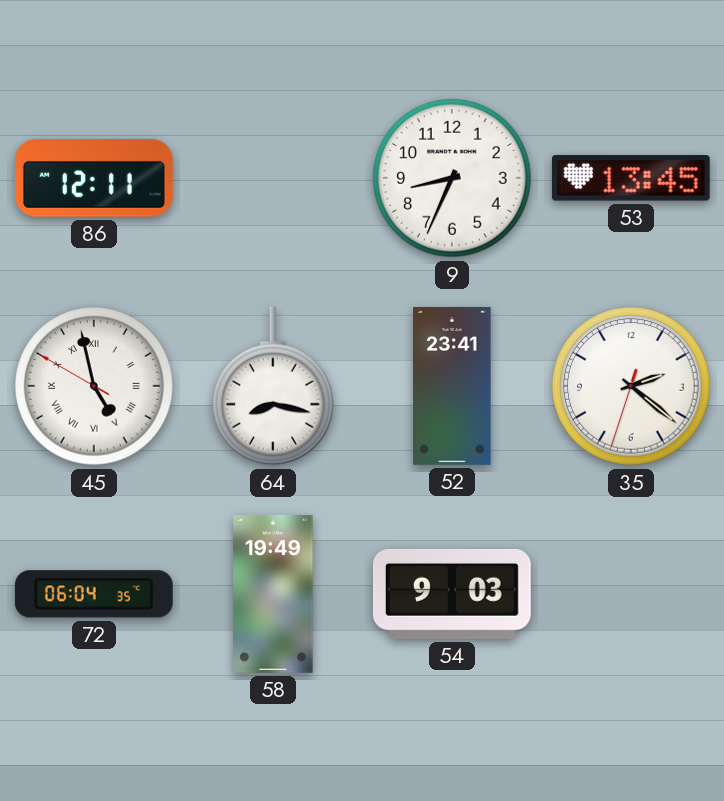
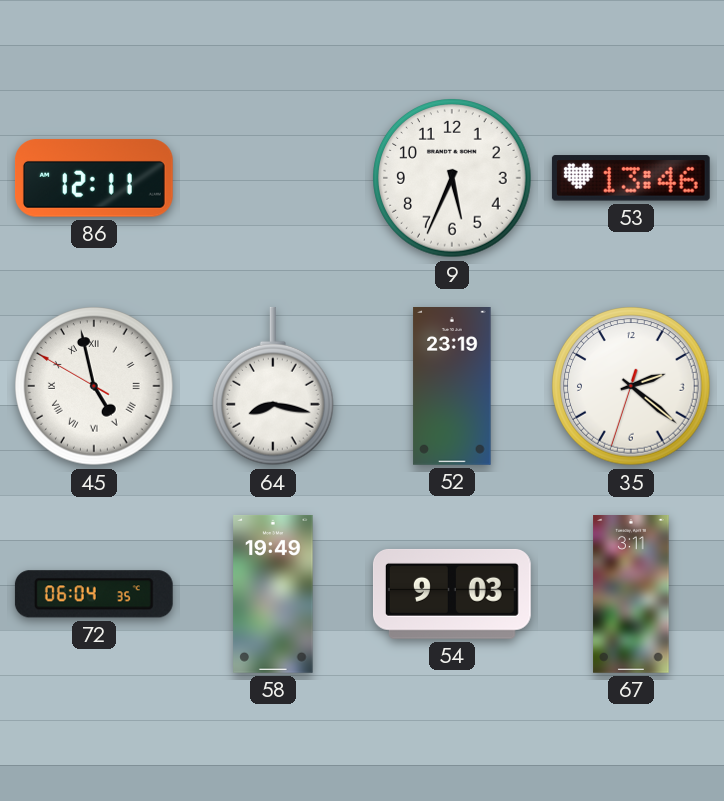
9: 8:34 -> 5:34 (452, 178)
53: 13:45 -> 13:46 (631, 178)
52: 23:41 -> 23:19 (452, 387)
67: none -> 3:11 (631, 595)
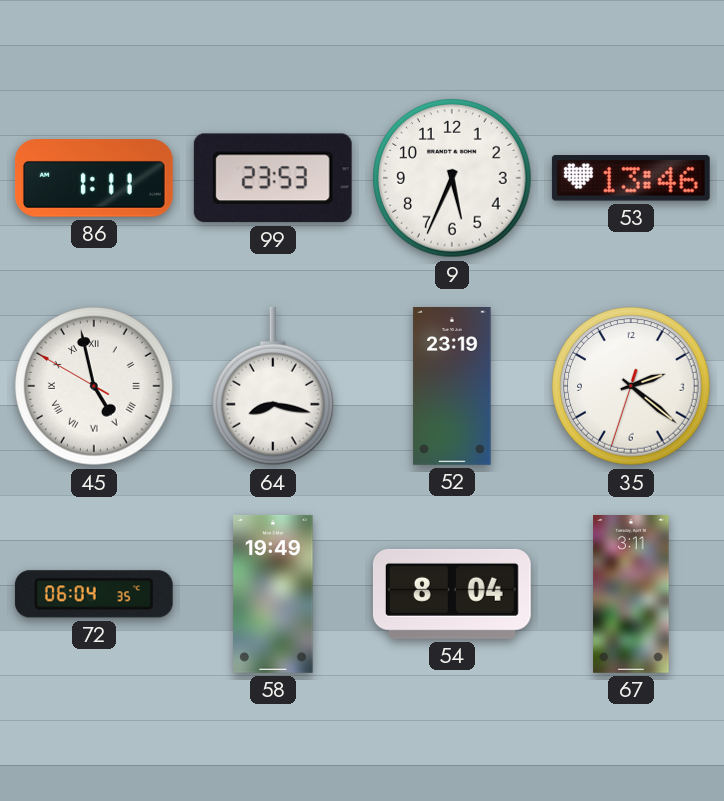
86: 12:11 -> 1:11 (94, 178)
99: none -> 23:53 (273, 178)
54: 9:03 -> 8:04 (452, 594)
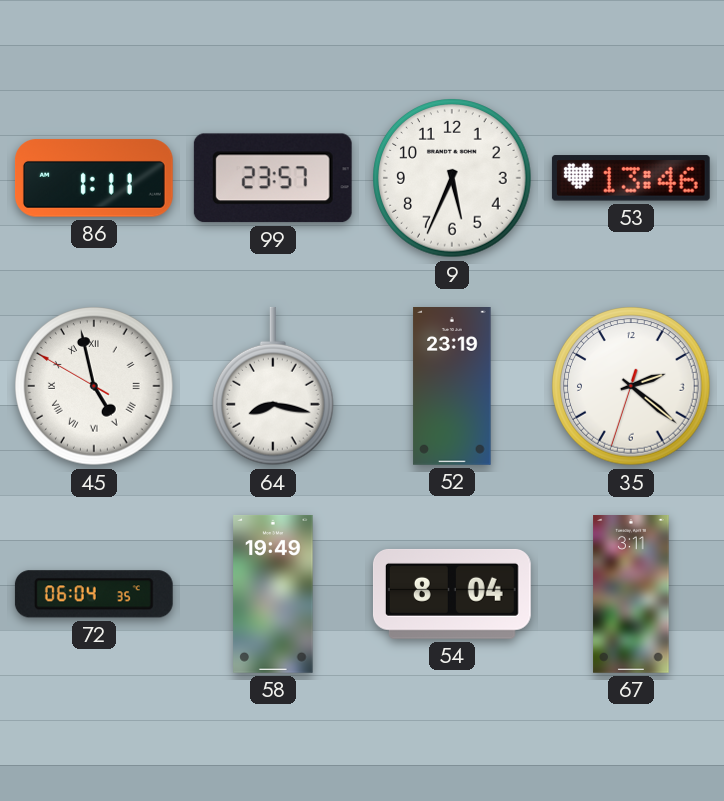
99: 23:53 -> 23:57 (273, 178)
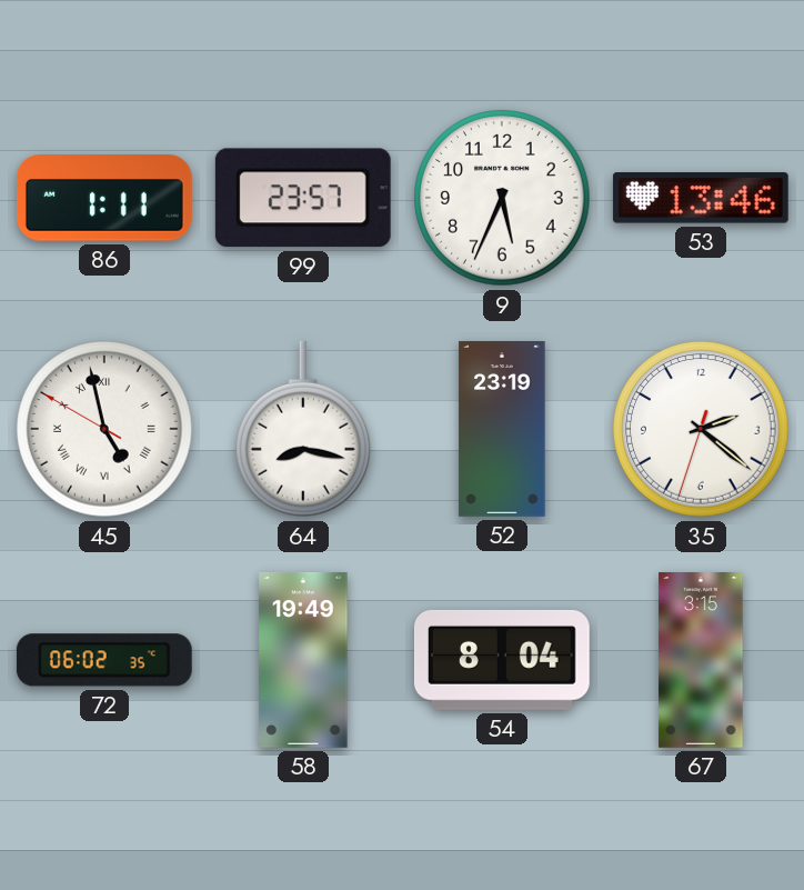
72: 06:04 -> 06:02 (104, 660)
67: 3:11 -> 3:15 (701, 661)
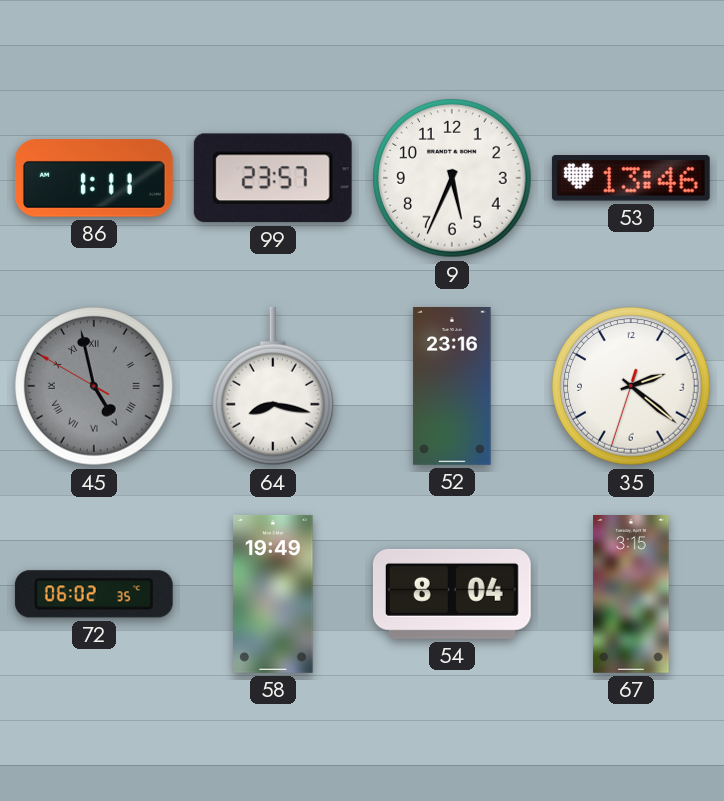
45 dial: white -> grey (94, 386)
52: 23:19 -> 23:16 (452, 387)
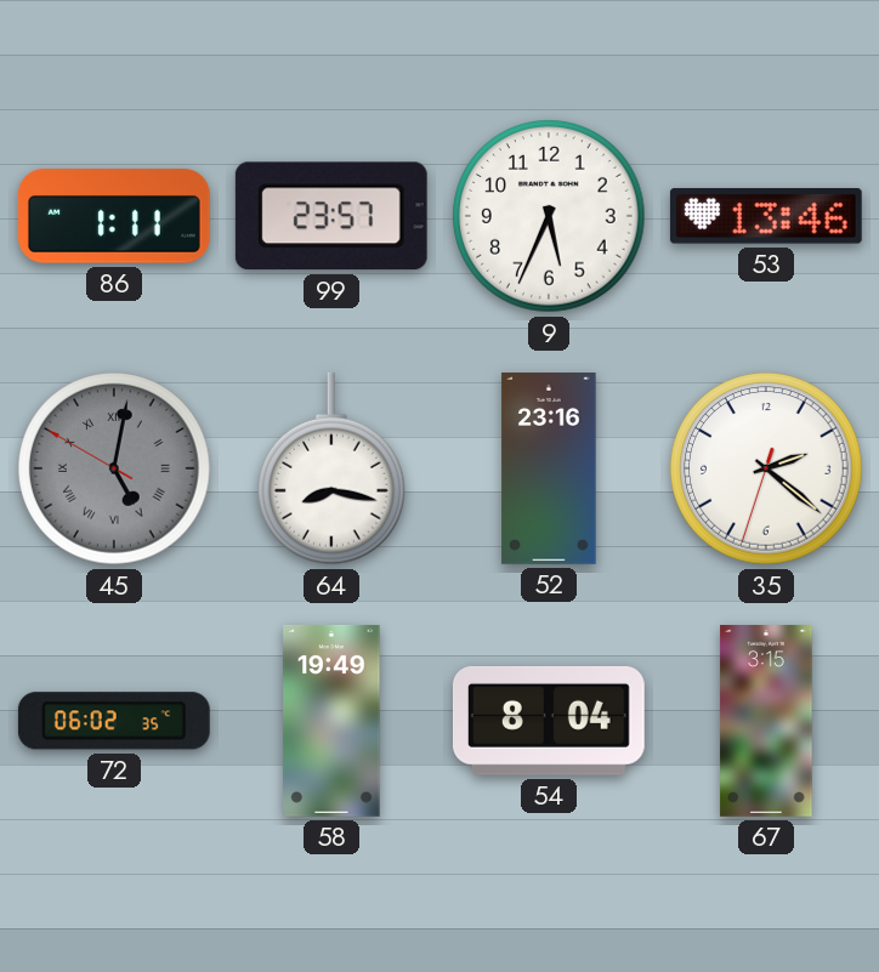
45: 4:57 -> 5:01 (114, 468)
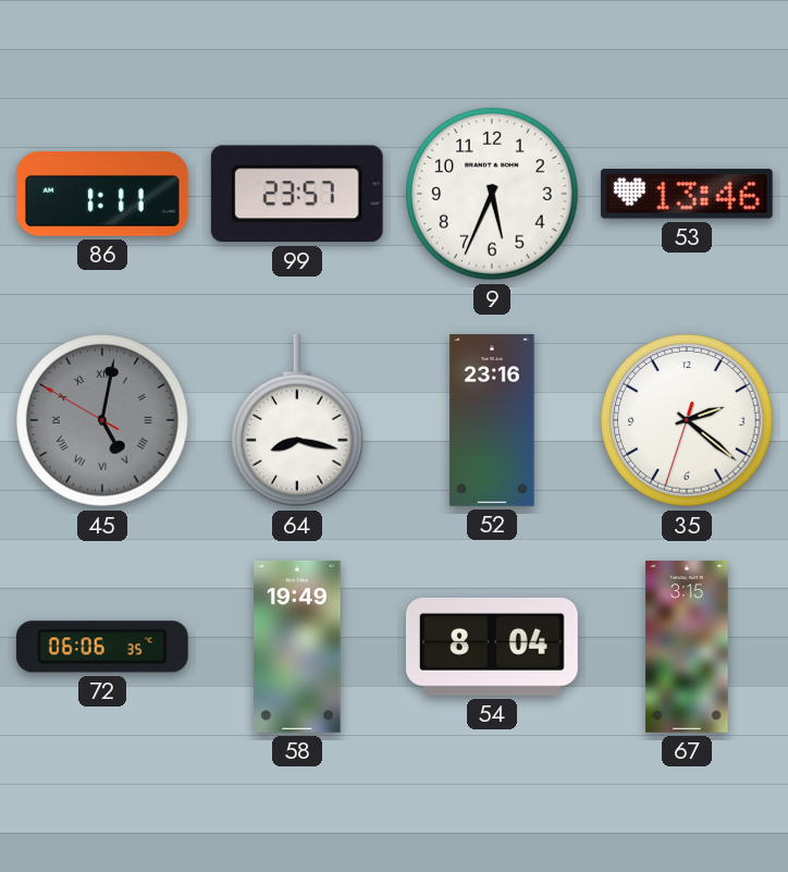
72: 06:02 -> 06:06 (102, 647)
